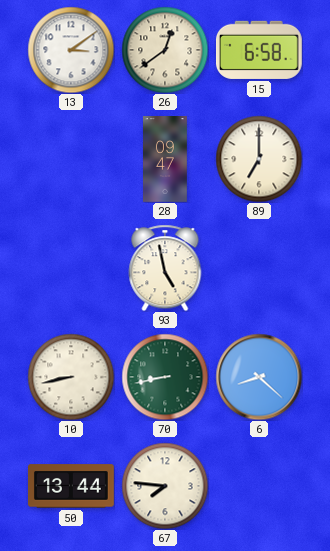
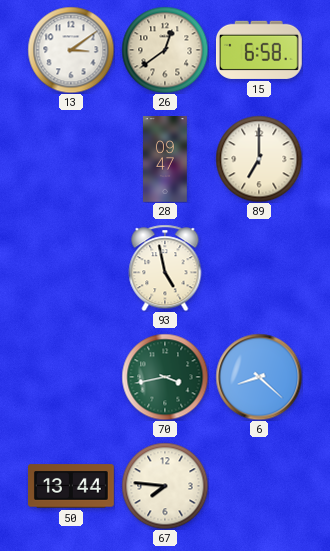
10: 8:43 -> none (71, 377)
70: 8:43 -> 3:43 (165, 377)
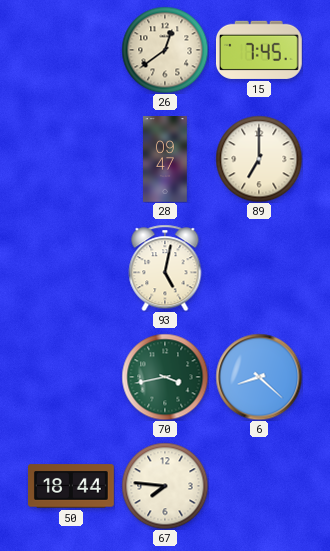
13: 3:09 -> none (71, 50)
15: 6:58 -> 7:45 (260, 50)
93: 4:58 -> 5:02 (165, 268)
50: 13:44 -> 18:44 (72, 486)
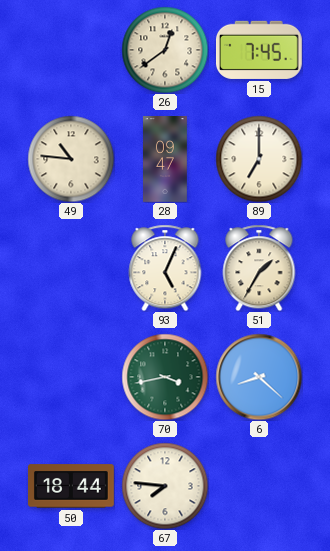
49: none -> 10:46 (71, 159)
93: 5:02 -> 5:04 (165, 268)
51: none -> 1:35 (259, 268)
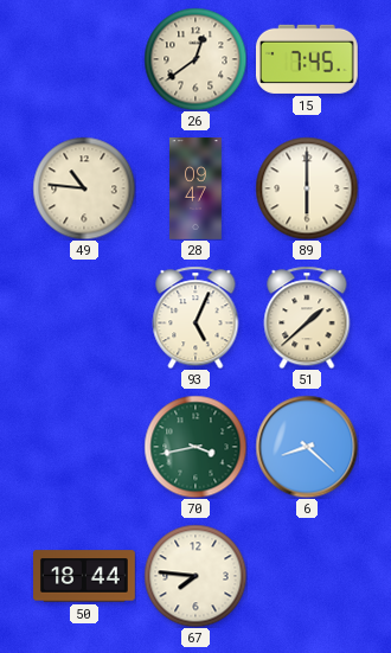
89: 7:00 -> 6:00 (307, 188)
51: 1:35 -> 1:38 (307, 318)
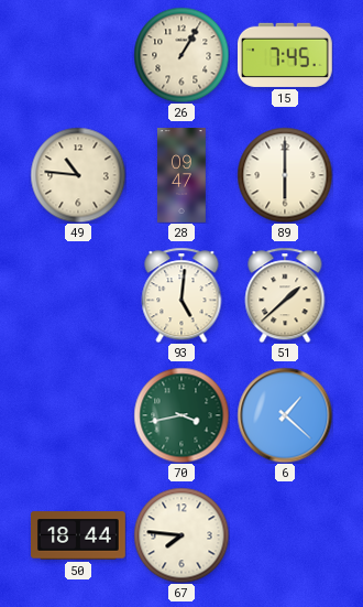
26: 12:39 -> 1:05 (182, 55)
93: 5:04 -> 5:01 (182, 295)
6: 8:22 -> 1:22 (285, 415)
